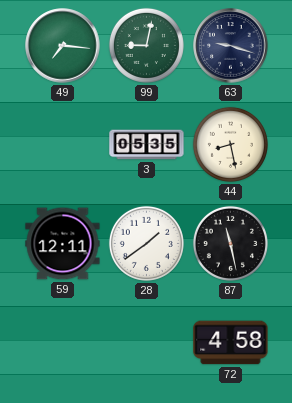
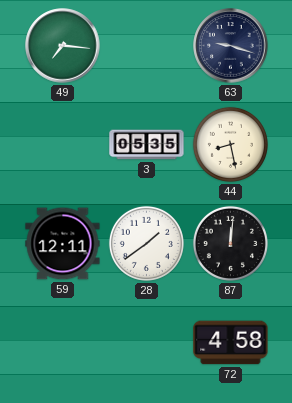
99: 9:02 -> none (146, 45)
87: 11:28 -> 12:01 (230, 243)
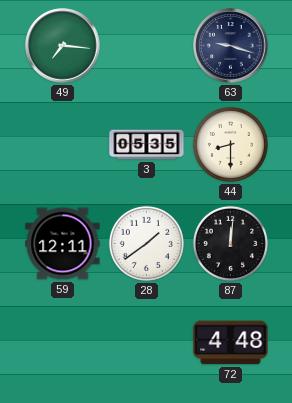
44: 8:28 -> 8:30 (230, 144)
72: 4:58 -> 4:48 (231, 343)
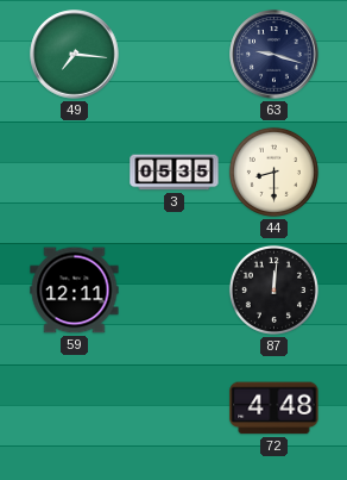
28: 1:39 -> none (146, 243)
